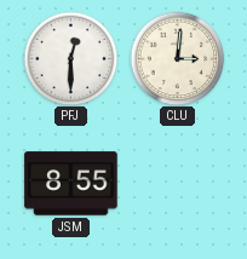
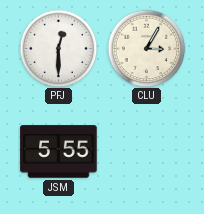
CLU: 3:01 -> 3:05 (146, 48)
JSM: 8:55 -> 5:55 (59, 152)
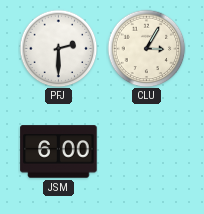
PFJ: 12:30 -> 2:30 (58, 48)
JSM: 5:55 -> 6:00 (59, 152)
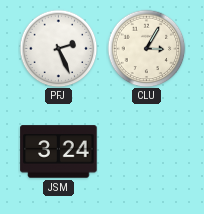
PFJ: 2:30 -> 2:26 (58, 48)
JSM: 6:00 -> 3:24 (59, 152)
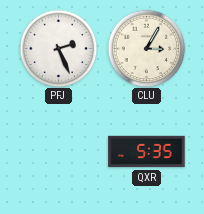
JSM: 3:24 -> none (59, 152)
QXR: none -> 5:35 (147, 152)
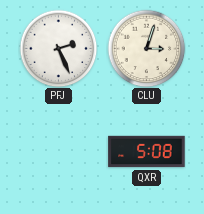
CLU: 3:05 -> 3:03 (146, 48)
QXR: 5:35 -> 5:08 (147, 152)
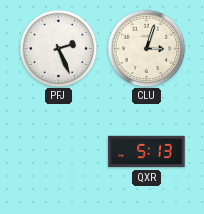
QXR: 5:08 -> 5:13 (147, 152)
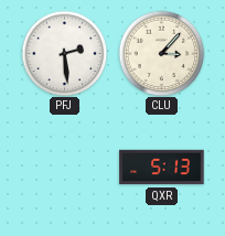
PFJ: 2:26 -> 2:29 (64, 53)
CLU: 3:03 -> 3:07 (161, 53)
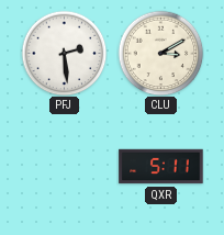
CLU: 3:07 -> 3:10 (160, 53)
QXR: 5:13 -> 5:11 (161, 167)
